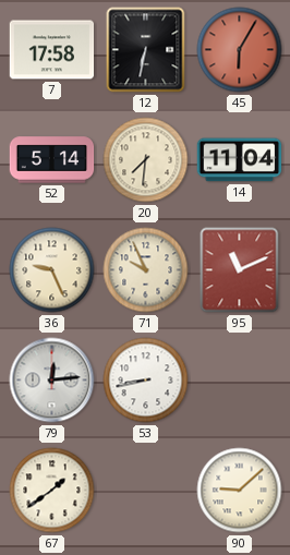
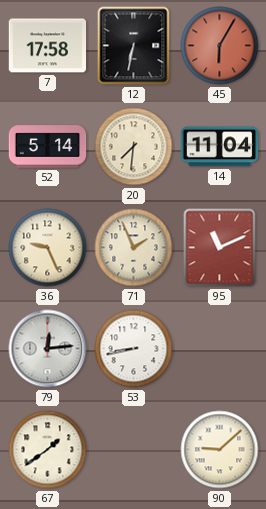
71: 9:56 -> 1:56 (134, 248)
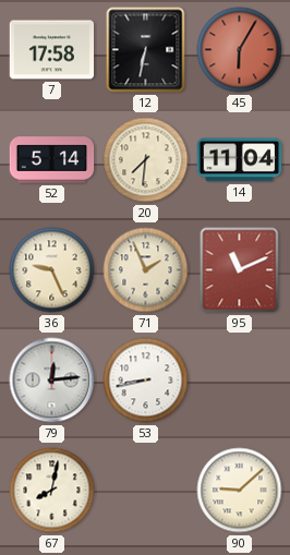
67: 1:39 -> 8:02 (52, 491)
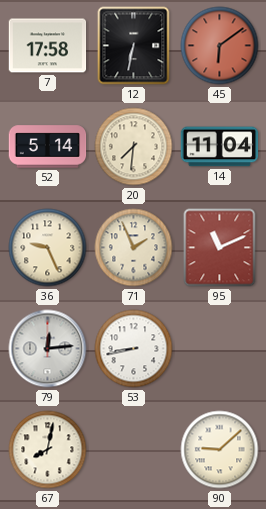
45: 6:05 -> 6:09 (220, 46)
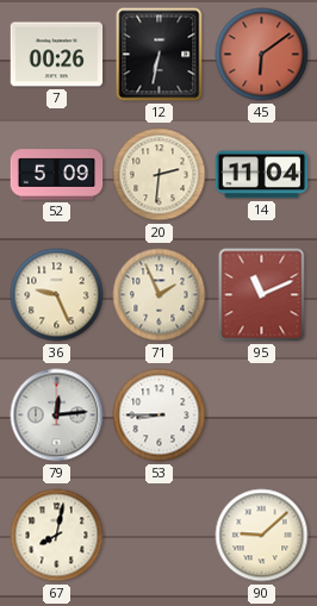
7: 17:58 -> 00:26 (57, 55)
52: 5:14 -> 5:09 (57, 175)
20: 7:31 -> 2:31 (160, 175)
53: 8:43 -> 8:45 (160, 416)
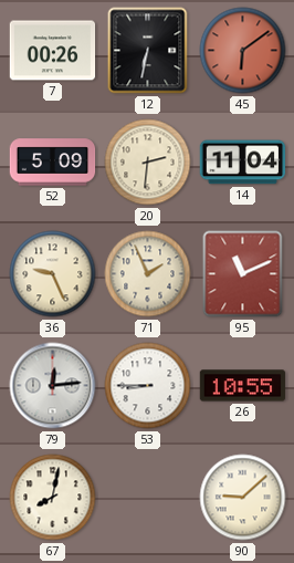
26: none -> 10:55 (243, 386)
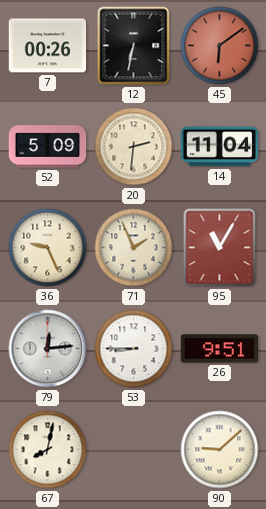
95: 11:11 -> 11:05 (220, 248)
26: 10:55 -> 9:51 (220, 349)
